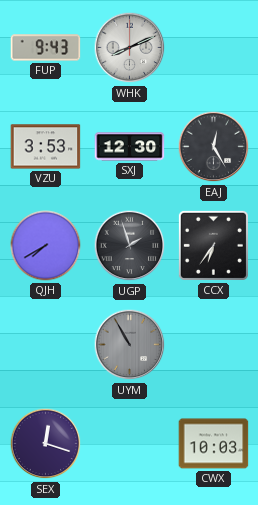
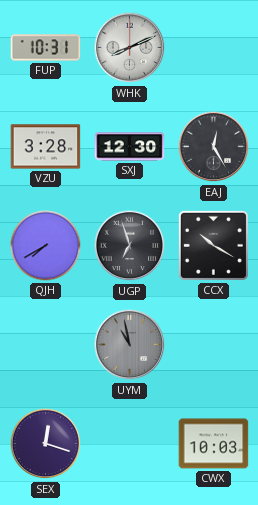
FUP: 9:43 -> 10:31 (46, 48)
VZU: 3:53 -> 3:28 (46, 147)
UGP: 1:57 -> 6:57 (130, 246)
CCX: 6:36 -> 10:20 (213, 245)
UYM: 10:55 -> 10:58 (130, 345)
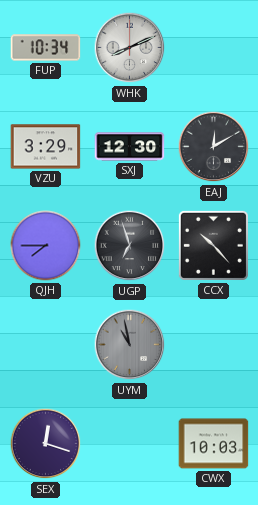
FUP: 10:31 -> 10:34 (46, 48)
VZU: 3:28 -> 3:29 (46, 147)
EAJ: 12:25 -> 12:10 (214, 147)
QJH: 7:40 -> 7:45 (46, 246)
CCX: 10:20 -> 10:23 (213, 245)
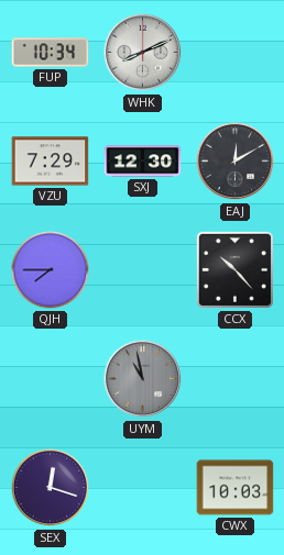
VZU: 3:29 -> 7:29 (51, 162)
UGP: 6:57 -> none (130, 246)
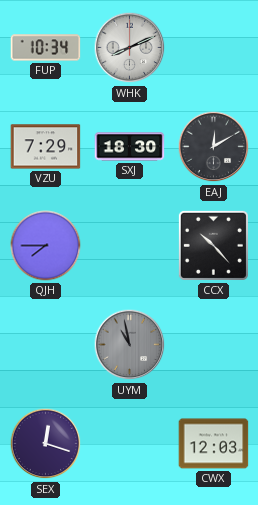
SXJ: 12:30 -> 18:30 (130, 147)
CWX: 10:03 -> 12:03 (214, 444)
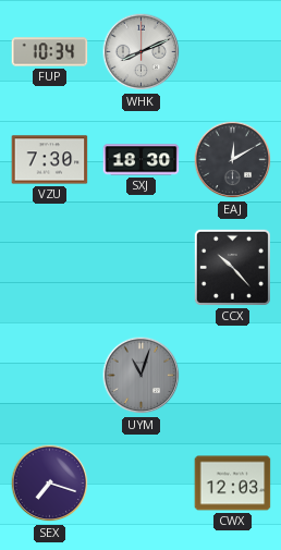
VZU: 7:29 -> 7:30 (50, 160)
QJH: 7:45 -> none (46, 246)
UYM: 10:58 -> 11:03 (142, 376)
SEX: 12:18 -> 7:18 (50, 484)
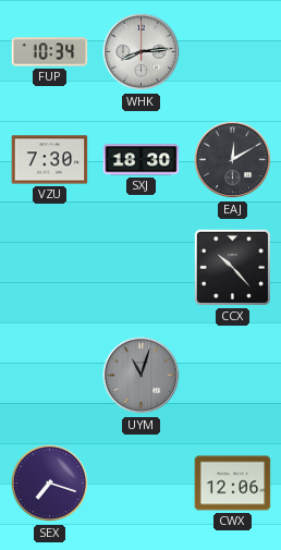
WHK: 8:11 -> 8:14 (142, 52)
CWX: 12:03 -> 12:06 (233, 484)
